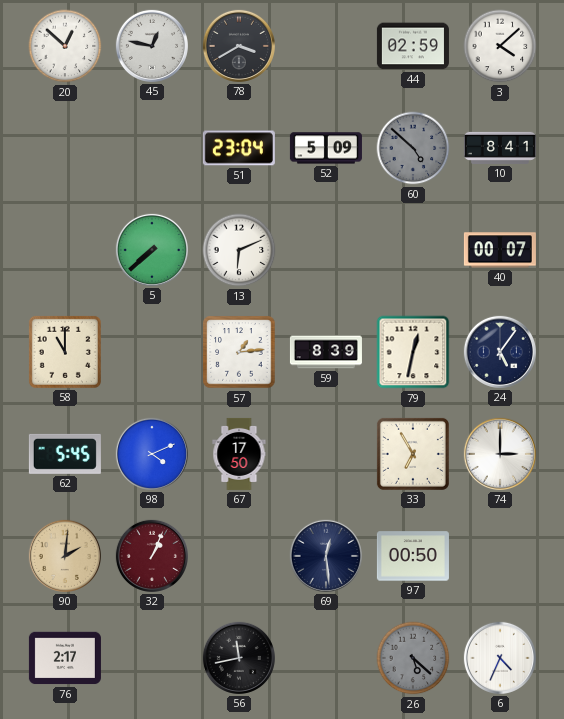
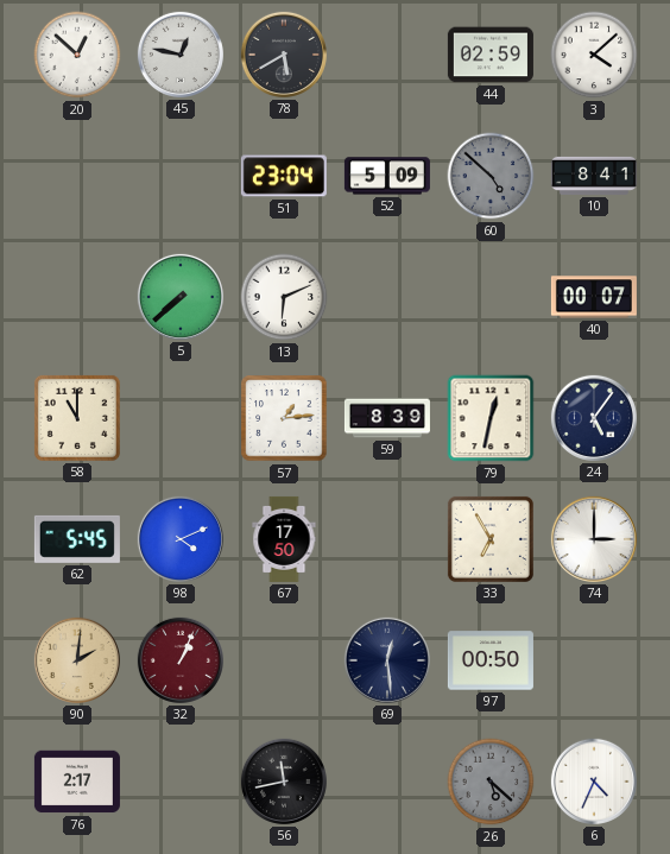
78: 3:40 -> 5:40 (284, 55)
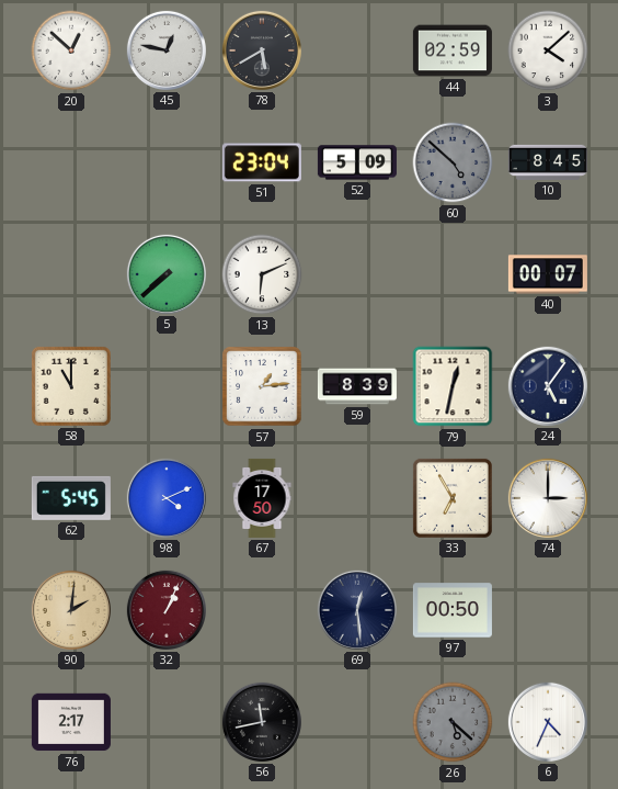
10: 8:41 -> 8:45 (548, 162)
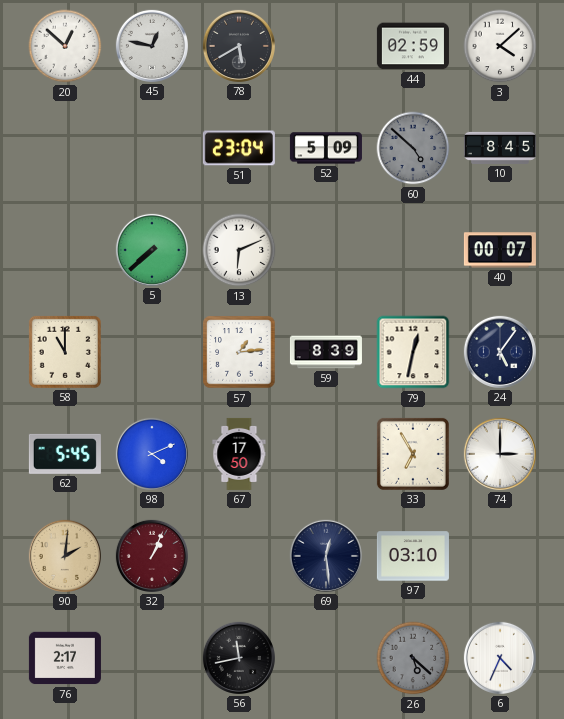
97: 00:50 -> 03:10 (413, 556)
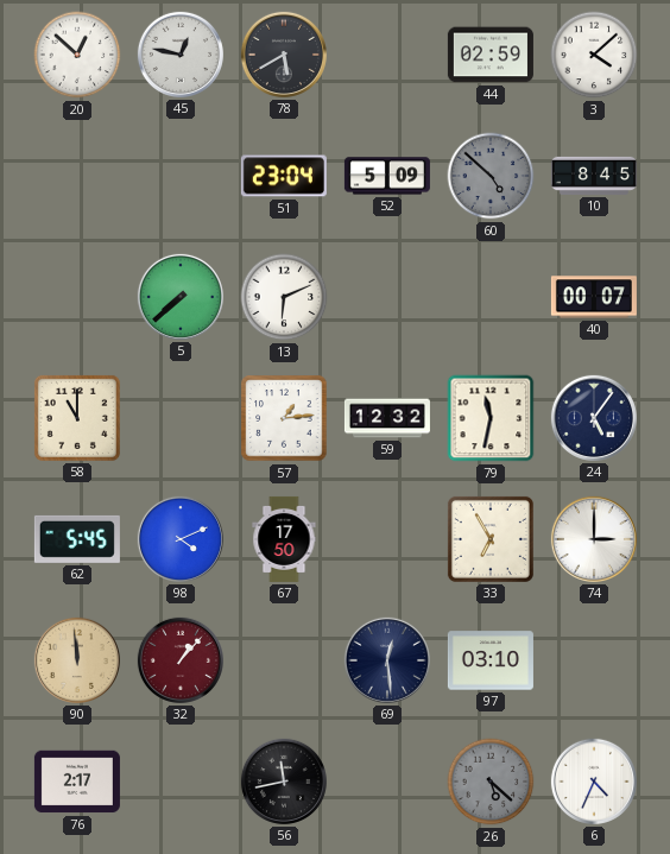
59: 8:39 -> 12:32 (387, 418)
79: 12:32 -> 11:32 (491, 418)
90: 2:01 -> 11:59 (77, 660)
32: 1:04 -> 1:07 (181, 660)
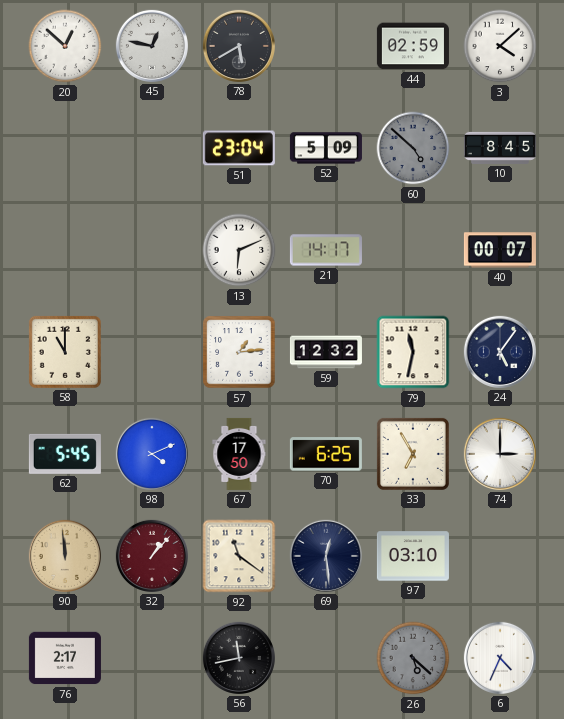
5: 7:38 -> none (181, 297)
21: none -> 14:17 (326, 250)
70: none -> 6:25 (326, 454)
92: none -> 11:21 (239, 556)
